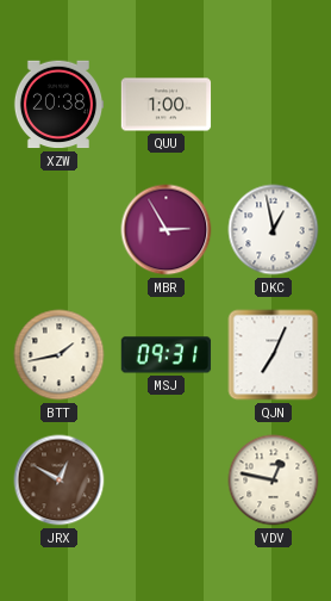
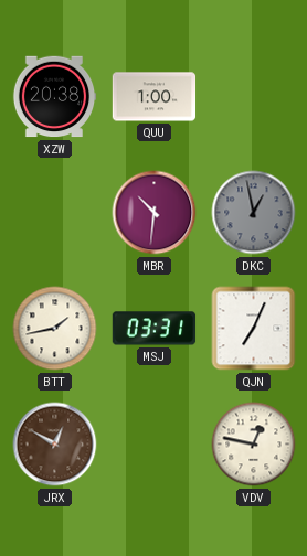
MBR: 2:55 -> 10:31 (155, 213)
DKC dial: white -> grey (254, 213)
MSJ: 09:31 -> 03:31 (155, 329)
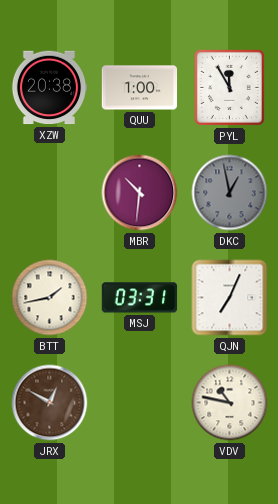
PYL: none -> 11:55 (229, 87)
VDV: 12:47 -> 10:47 (230, 403)
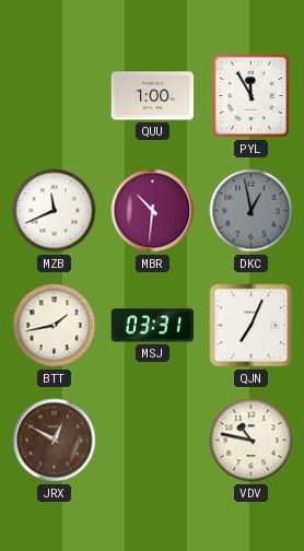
XZW: 20:38 -> none (49, 88)
MZB: none -> 11:41 (55, 211)
